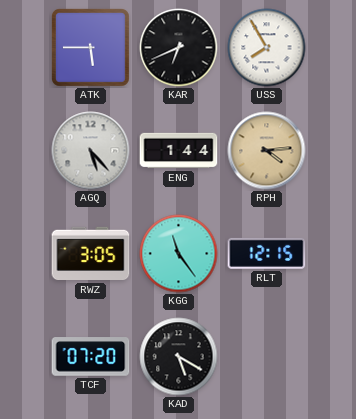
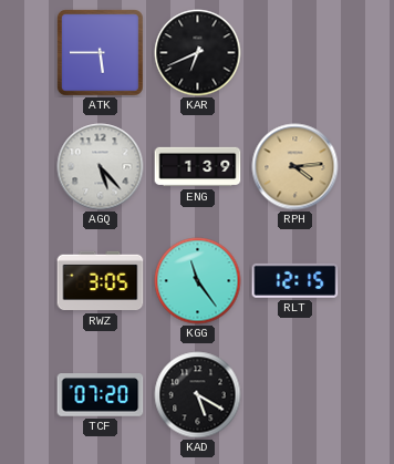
USS: 7:55 -> none (267, 48)
ENG: 1:44 -> 1:39 (198, 167)
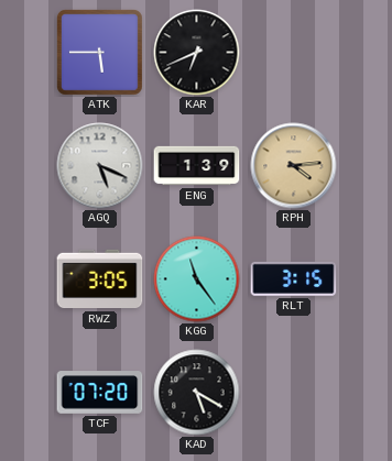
AGQ: 5:23 -> 5:19 (100, 166)
RLT: 12:15 -> 3:15 (294, 278)
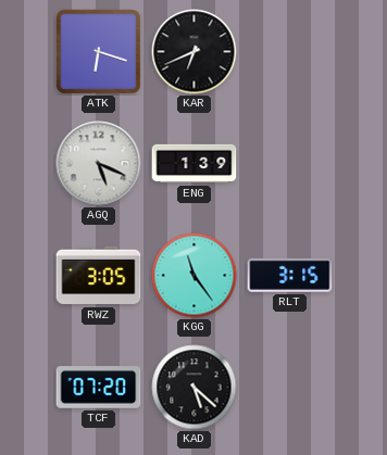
ATK: 5:45 -> 6:18 (98, 51)
RPH: 4:14 -> none (294, 166)
KAD: 5:20 -> 5:22 (195, 388)
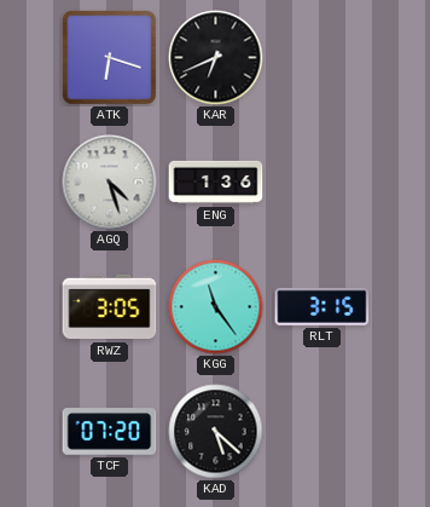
AGQ: 5:19 -> 4:27 (110, 183)
ENG: 1:39 -> 1:36 (216, 183)
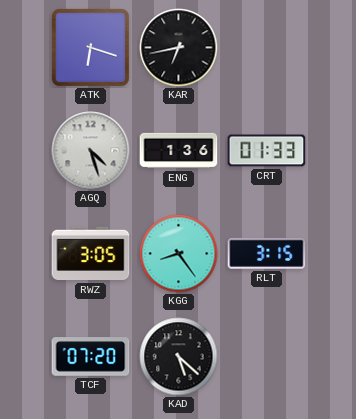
KAR: 6:41 -> 6:43 (179, 48)
CRT: none -> 01:33 (267, 151)
KGG: 11:24 -> 8:24 (179, 254)
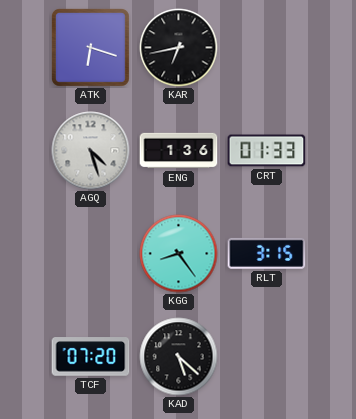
RWZ: 3:05 -> none (91, 254)
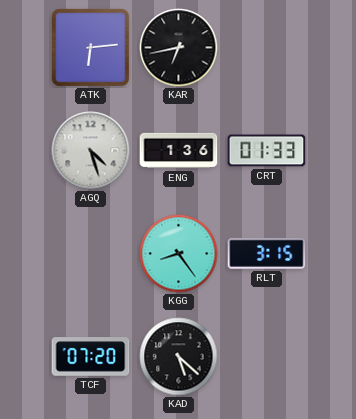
ATK: 6:18 -> 6:14 (90, 47)
